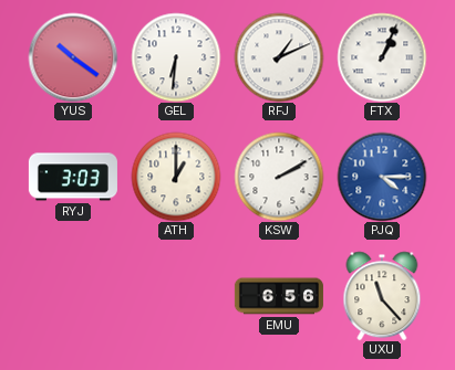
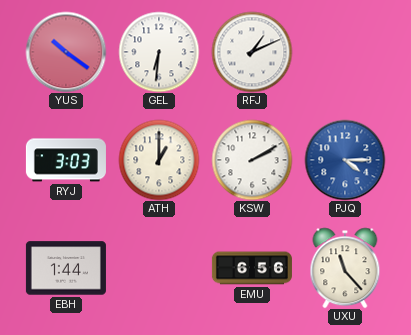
FTX: 1:04 -> none (382, 57)
EBH: none -> 1:44 (66, 268)
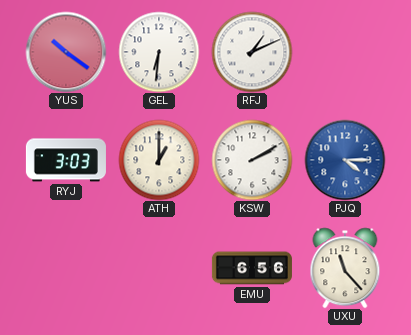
EBH: 1:44 -> none (66, 268)
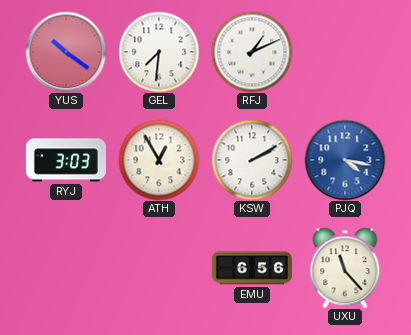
GEL: 6:31 -> 7:31 (159, 52)
ATH: 1:00 -> 12:55 (159, 160)
PJQ: 4:15 -> 4:17 (345, 160)
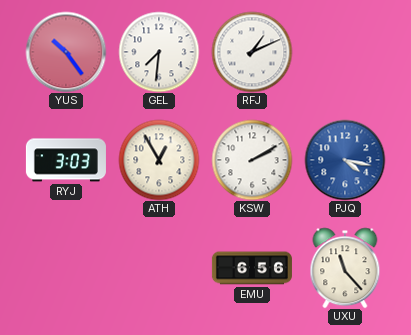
YUS: 10:21 -> 10:24 (66, 52)
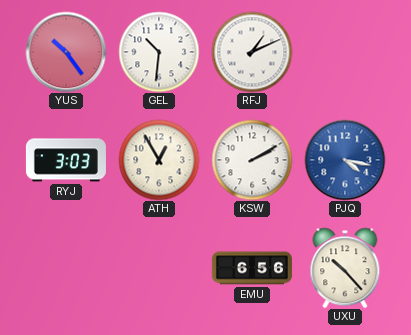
GEL: 7:31 -> 10:31 (159, 52)
UXU: 11:23 -> 10:23 (345, 268)
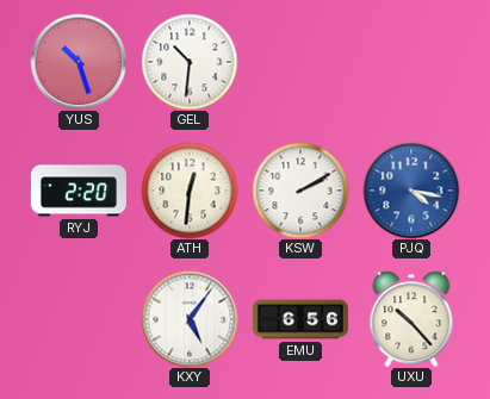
YUS: 10:24 -> 10:27 (79, 62)
RFJ: 1:11 -> none (252, 52)
RYJ: 3:03 -> 2:20 (79, 191)
ATH: 12:55 -> 12:31 (190, 191)
KXY: none -> 5:06 (190, 319)
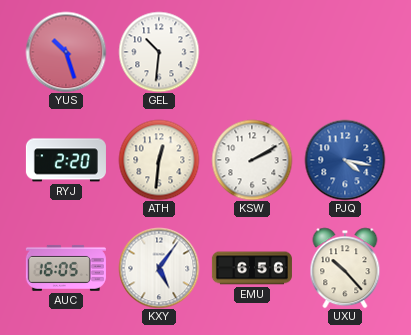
AUC: none -> 16:05 (66, 268)
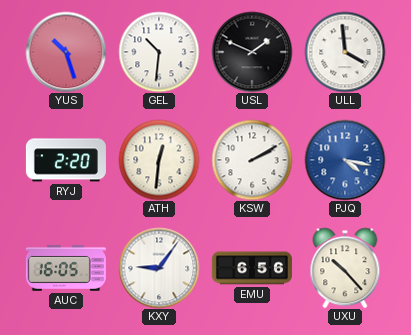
USL: none -> 1:49 (252, 52)
ULL: none -> 3:59 (345, 52)
KXY: 5:06 -> 9:06 (159, 268)
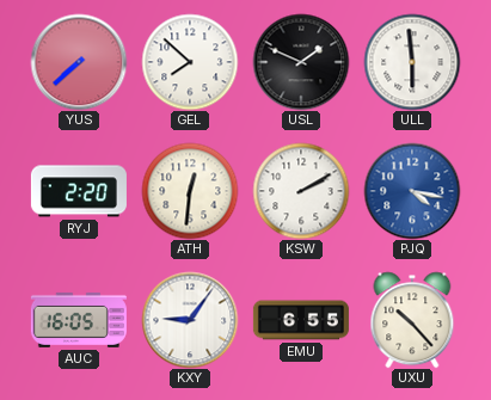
YUS: 10:27 -> 7:38 (79, 62)
GEL: 10:31 -> 7:52 (190, 62)
ULL: 3:59 -> 5:59 (412, 62)
EMU: 6:56 -> 6:55 (301, 320)
